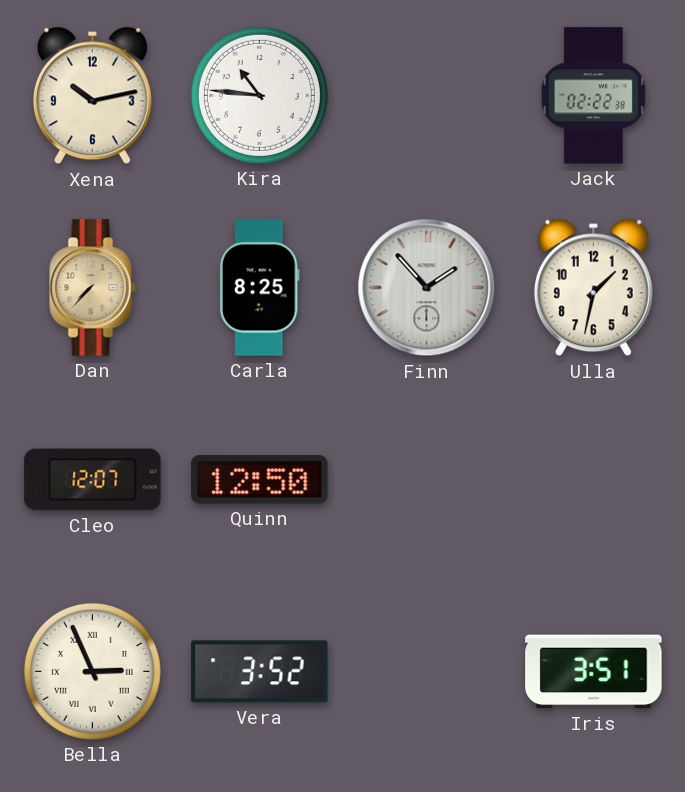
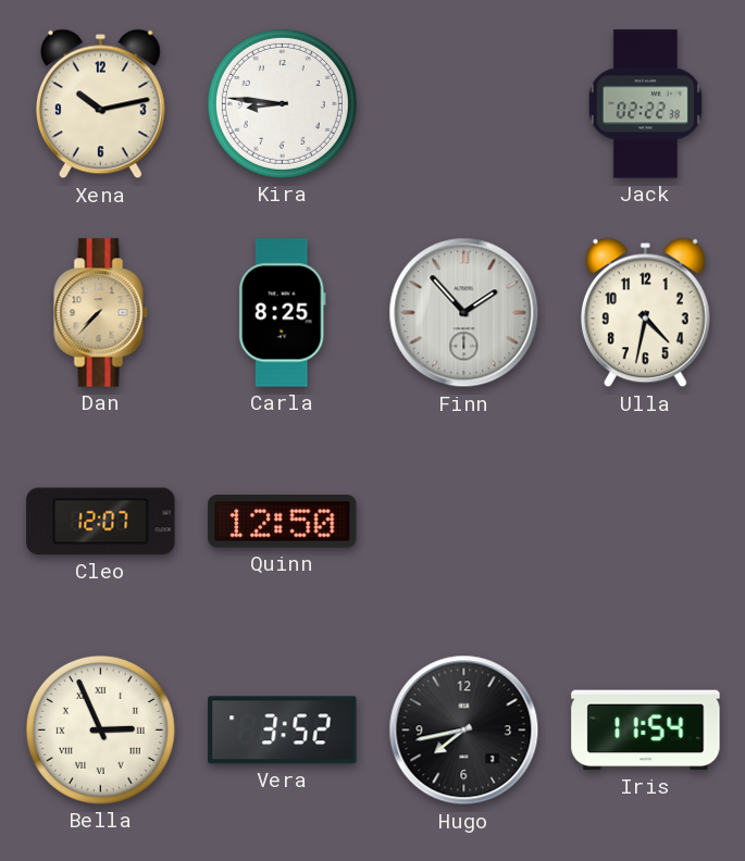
Kira: 10:46 -> 8:46 (282, 103)
Ulla: 1:32 -> 4:32 (645, 313)
Hugo: none -> 7:43 (464, 731)
Iris: 3:51 -> 11:54 (646, 731)
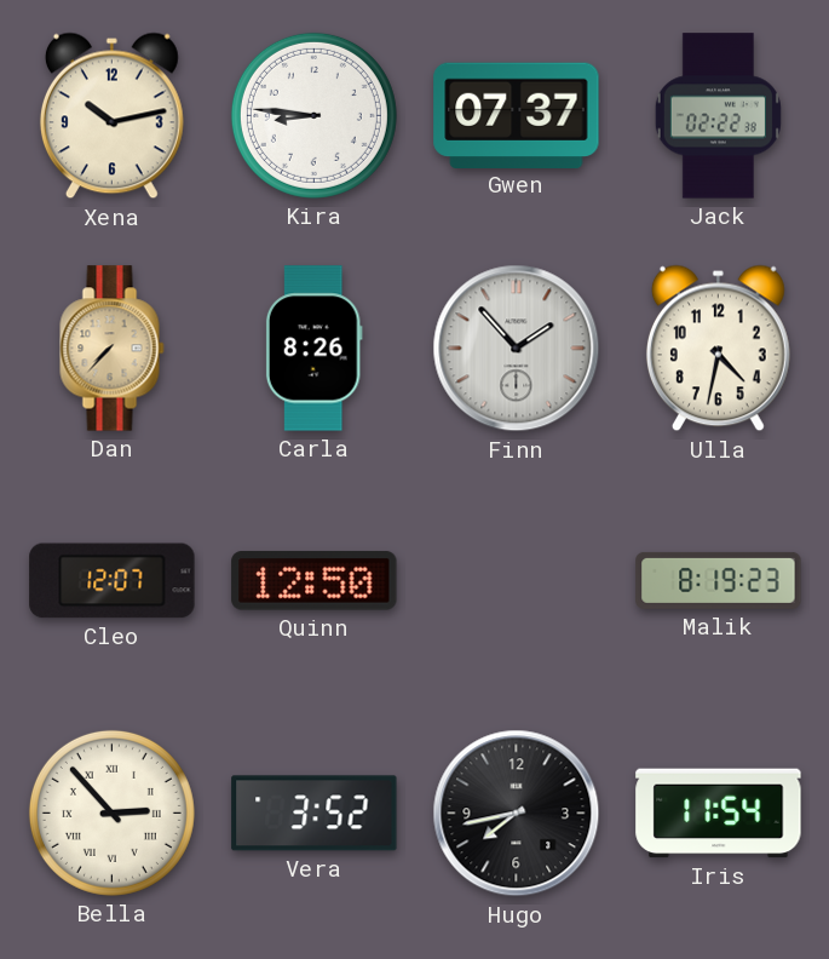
Gwen: none -> 07:37 (517, 115)
Carla: 8:25 -> 8:26 (313, 349)
Malik: none -> 8:19 (719, 580)
Bella: 2:56 -> 2:53 (111, 812)
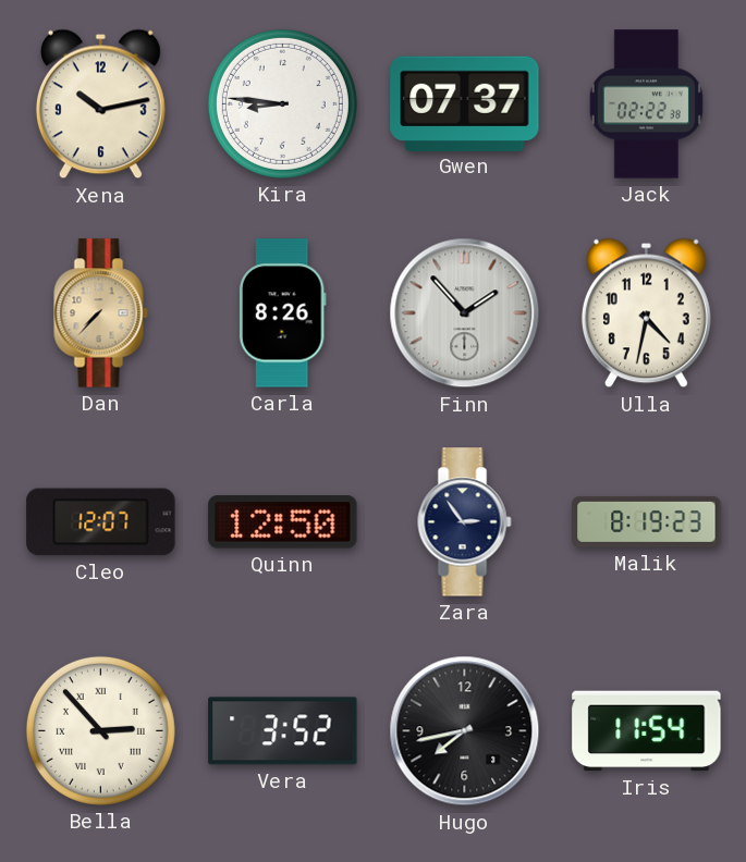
Zara: none -> 2:54 (465, 522)
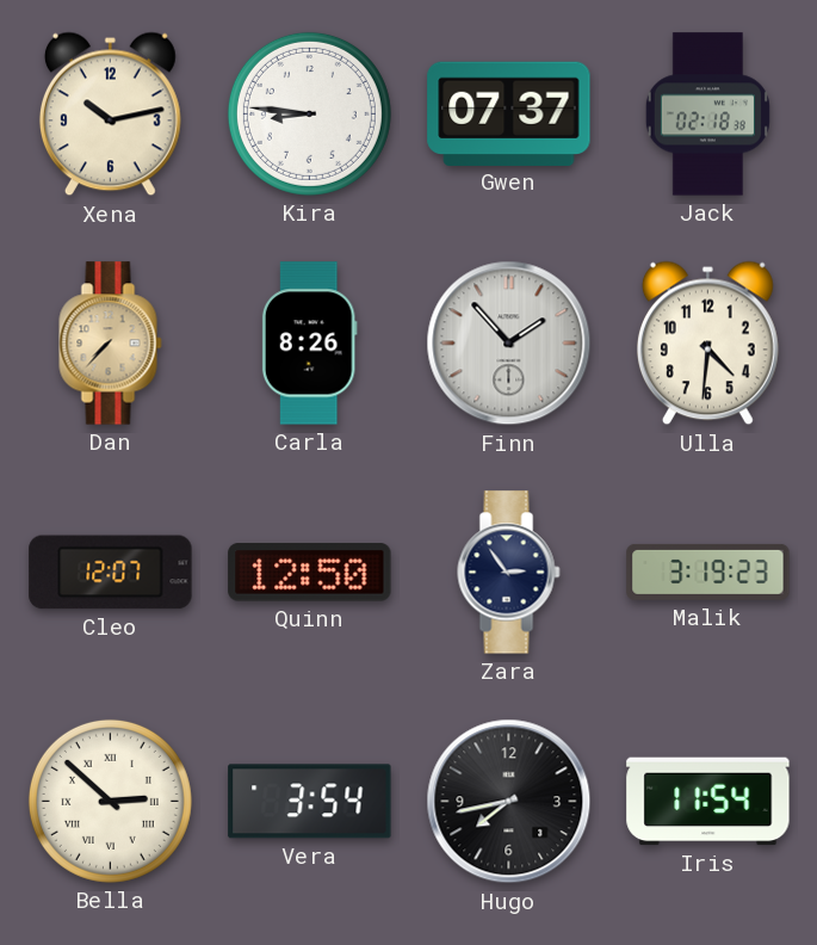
Jack: 02:22 -> 02:18 (707, 115)
Ulla: 4:32 -> 4:31 (707, 344)
Malik: 8:19 -> 3:19 (708, 572)
Bella: 2:53 -> 2:52 (110, 801)
Vera: 3:52 -> 3:54 (310, 802)
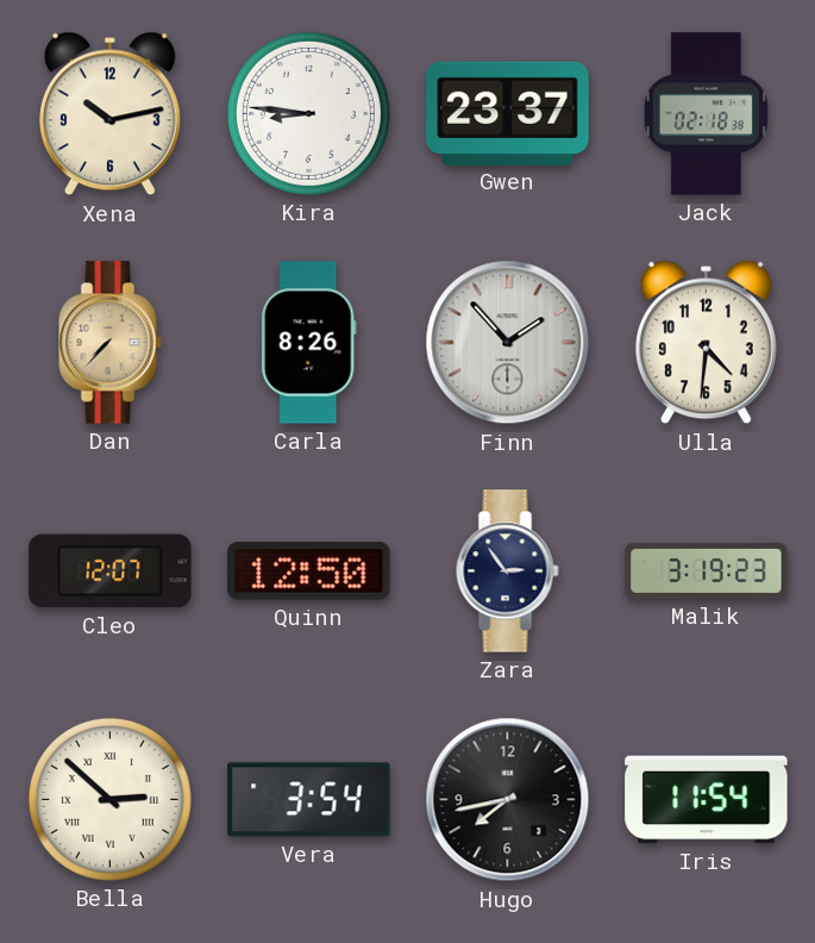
Gwen: 07:37 -> 23:37 (508, 113)
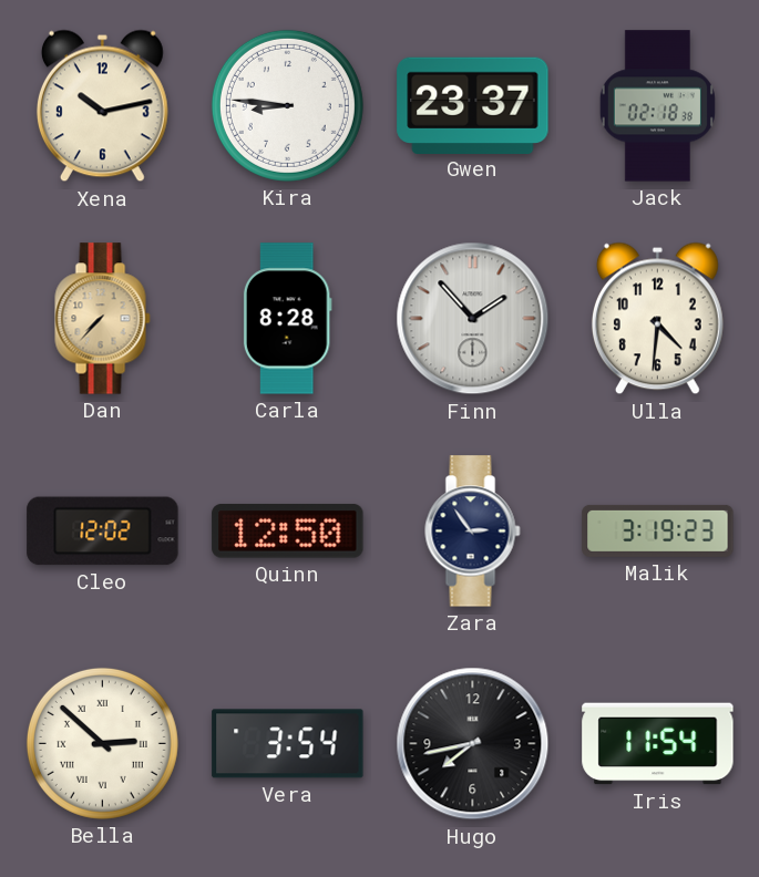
Carla: 8:26 -> 8:28 (287, 319)
Cleo: 12:07 -> 12:02 (103, 532)
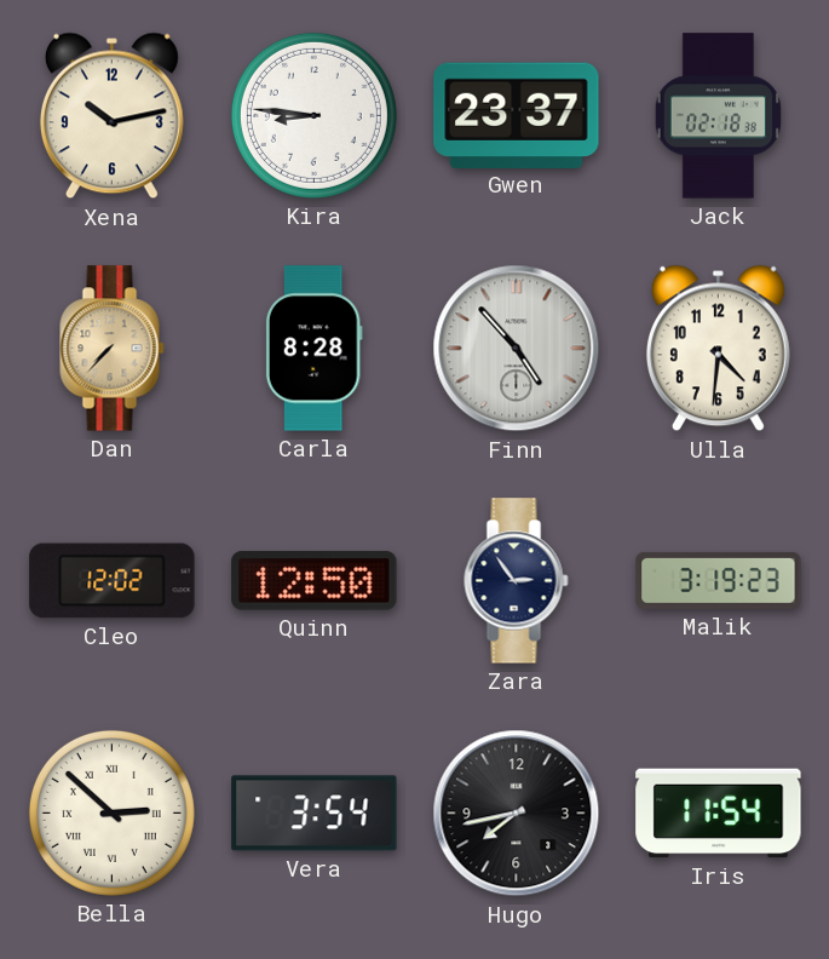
Finn: 1:53 -> 4:53 (517, 349)
